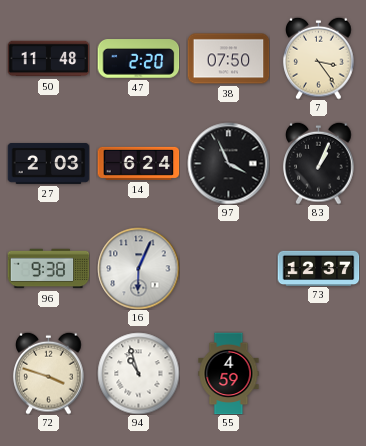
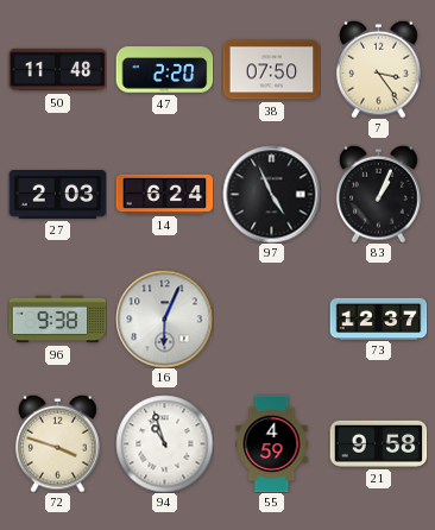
97: 3:56 -> 4:56 (271, 194)
21: none -> 9:58 (378, 443)
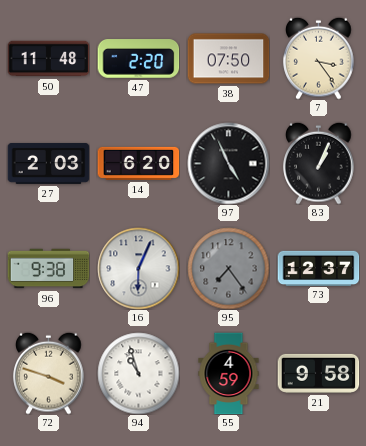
14: 6:24 -> 6:20 (138, 163)
95: none -> 7:24 (228, 268)
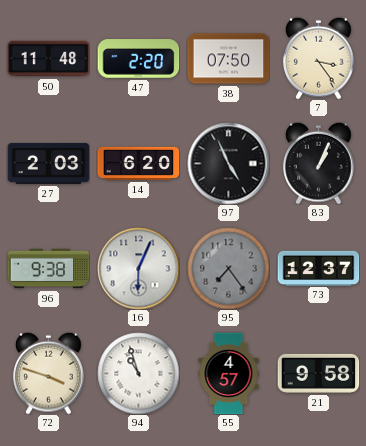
55: 4:59 -> 4:57 (229, 373)
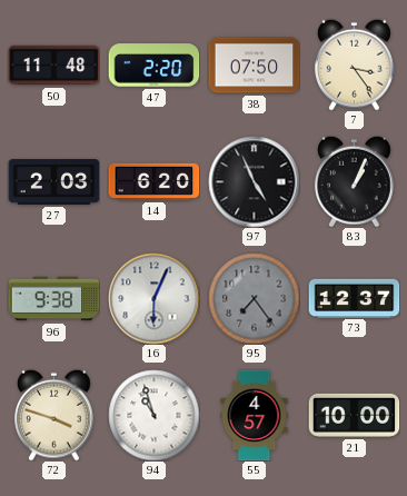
21: 9:58 -> 10:00 (354, 415)
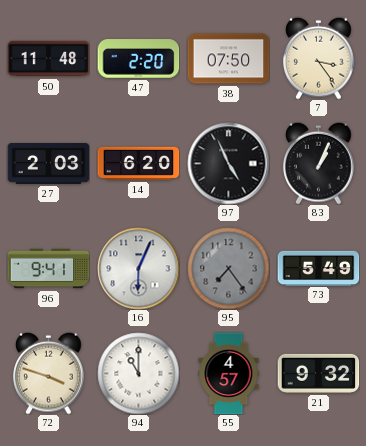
96: 9:38 -> 9:41 (48, 269)
73: 12:37 -> 5:49 (318, 268)
94: 10:57 -> 11:00 (138, 373)
21: 10:00 -> 9:32 (318, 373)
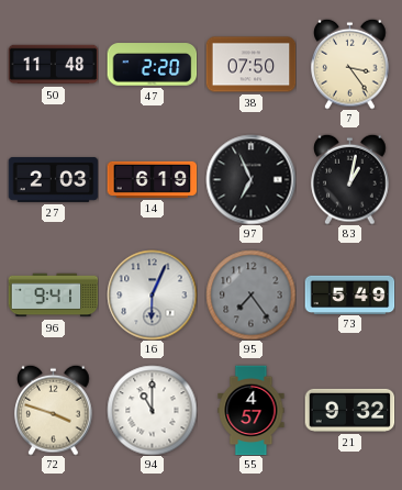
14: 6:20 -> 6:19 (152, 179)
97: 4:56 -> 6:56 (250, 179)
83: 1:04 -> 1:02 (350, 179)
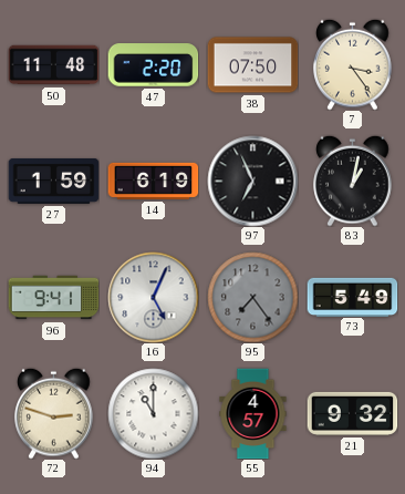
27: 2:03 -> 1:59 (53, 181)
16: 6:04 -> 5:04 (153, 297)
72: 3:48 -> 2:48 (54, 413)
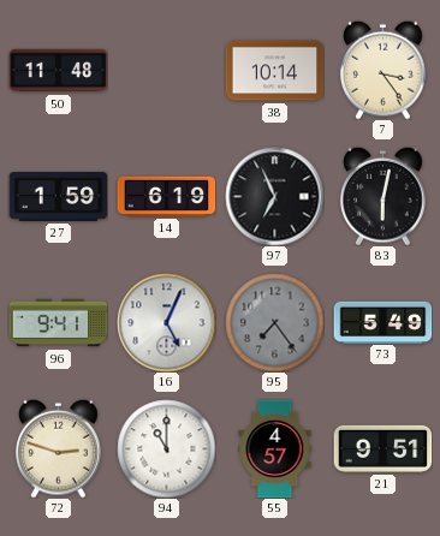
47: 2:20 -> none (153, 65)
38: 07:50 -> 10:14 (274, 71)
83: 1:02 -> 6:02 (383, 196)
21: 9:32 -> 9:51 (382, 448)
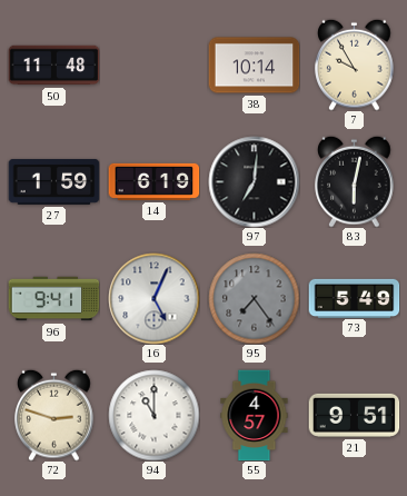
7: 3:24 -> 9:55 (355, 65)
97: 6:56 -> 7:01 (254, 181)
